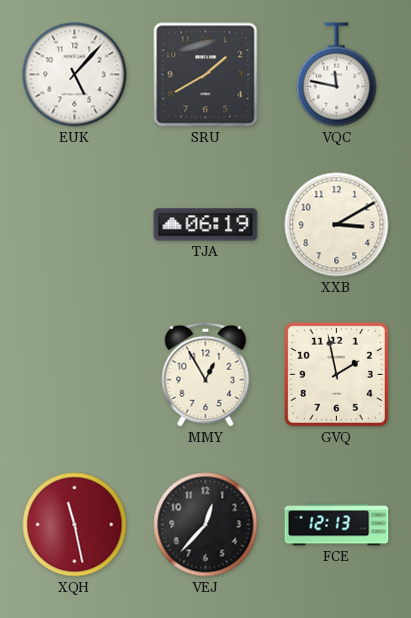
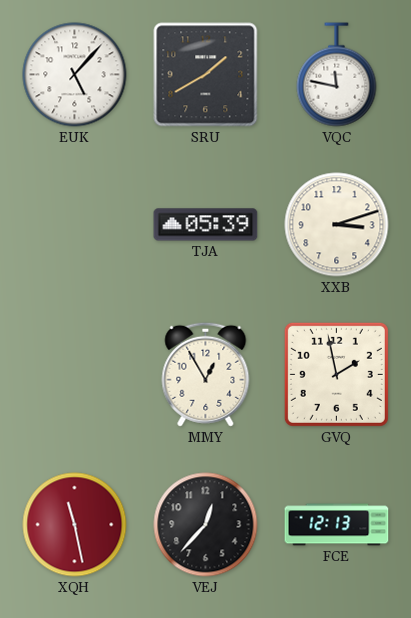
TJA: 06:19 -> 05:39 (206, 225)
XXB: 3:10 -> 3:12 (337, 225)
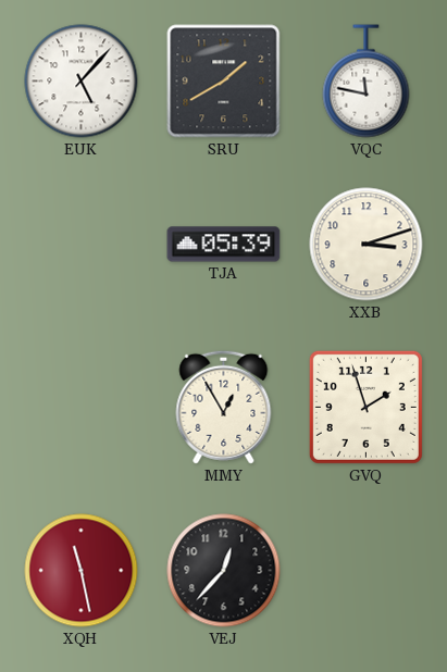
GVQ: 1:58 -> 1:57 (365, 407)
FCE: 12:13 -> none (337, 525)
